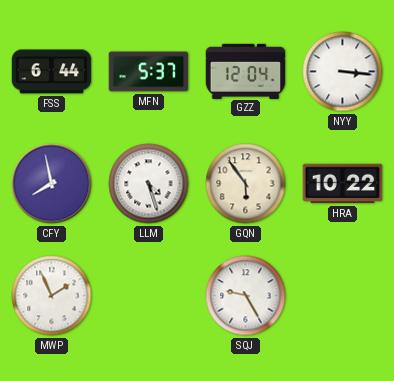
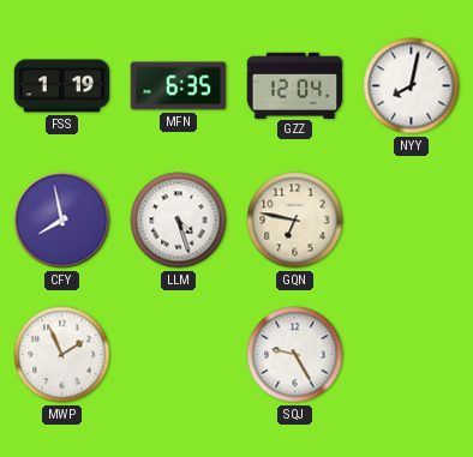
FSS: 6:44 -> 1:19 (62, 86)
MFN: 5:37 -> 6:35 (179, 86)
NYY: 3:16 -> 8:02 (412, 86)
GQN: 5:54 -> 6:47 (295, 221)
HRA: 10:22 -> none (343, 184)
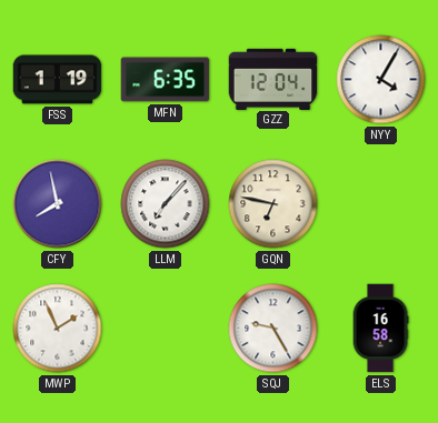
NYY: 8:02 -> 4:05 (381, 80)
LLM: 4:27 -> 7:07 (166, 204)
ELS: none -> 16:58 (380, 329)
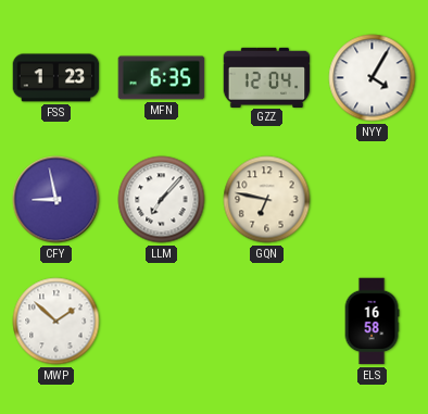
FSS: 1:19 -> 1:23 (56, 78)
CFY: 7:58 -> 8:58 (56, 200)
MWP: 1:56 -> 1:52 (56, 322)
SQJ: 9:25 -> none (273, 329)
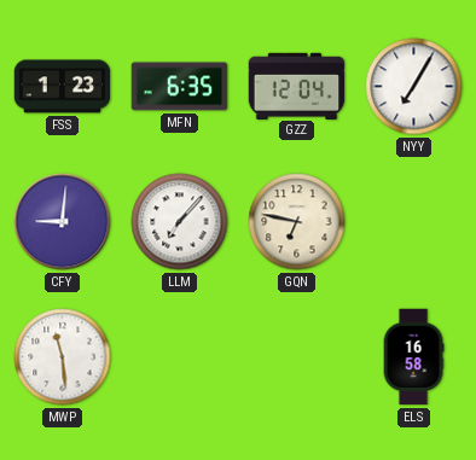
NYY: 4:05 -> 7:05 (414, 87)
CFY: 8:58 -> 9:01 (63, 222)
MWP: 1:52 -> 11:29 (63, 357)
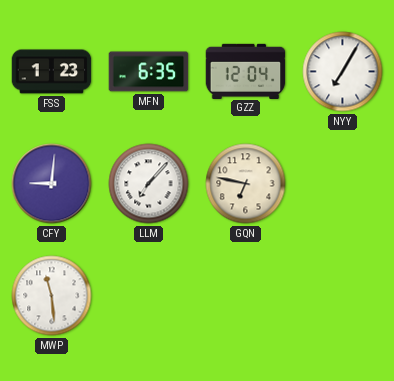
ELS: 16:58 -> none (413, 357)
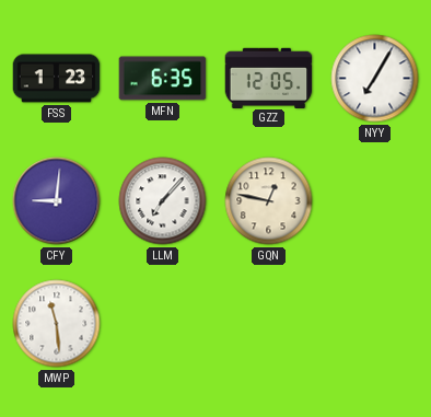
GZZ: 12:04 -> 12:05 (269, 78)
GQN: 6:47 -> 12:47 (269, 201)
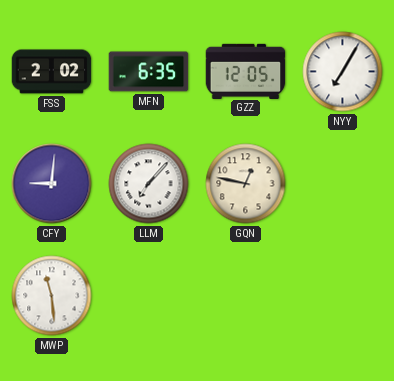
FSS: 1:23 -> 2:02 (52, 72)
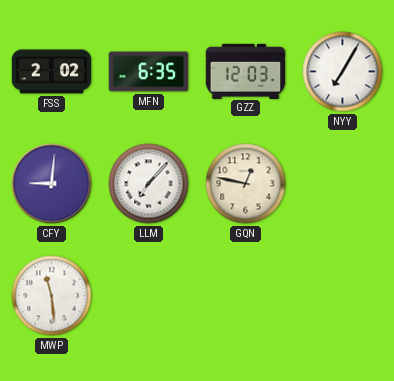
GZZ: 12:05 -> 12:03 (246, 71)
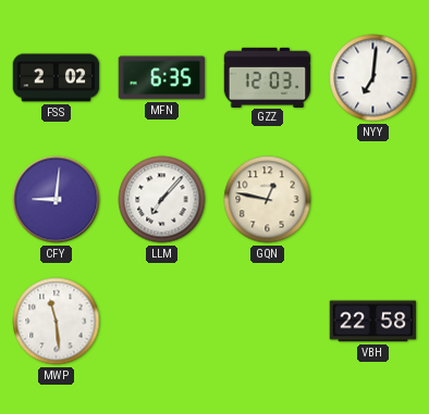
NYY: 7:05 -> 7:01 (373, 78)
VBH: none -> 22:58 (373, 322)
